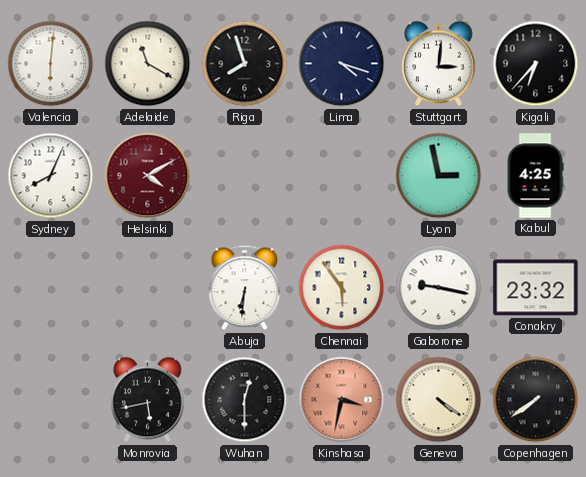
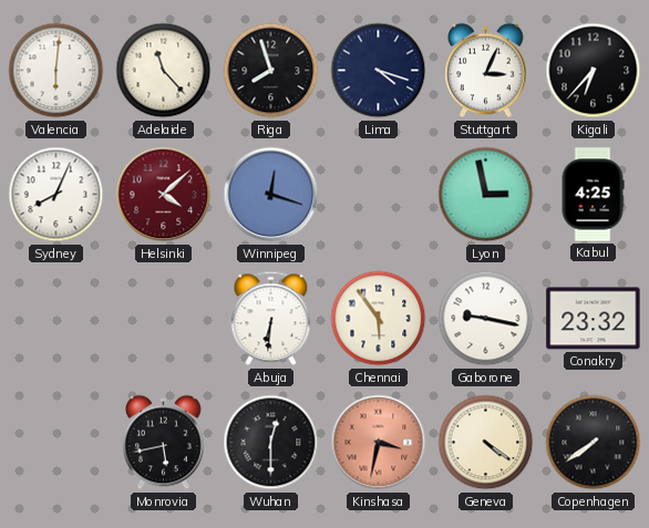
Adelaide: 11:20 -> 11:23 (164, 71)
Stuttgart: 3:01 -> 3:04 (486, 71)
Helsinki: 4:10 -> 4:08 (164, 195)
Winnipeg: none -> 12:18 (271, 195)
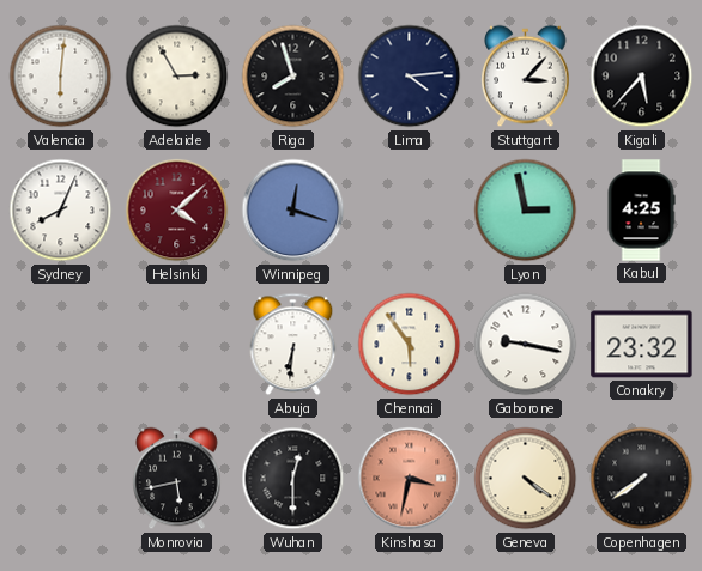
Adelaide: 11:23 -> 2:55 (177, 77)
Lima: 4:18 -> 4:14 (410, 77)
Stuttgart: 3:04 -> 3:07 (526, 77)
Kigali: 6:37 -> 5:37 (642, 77)
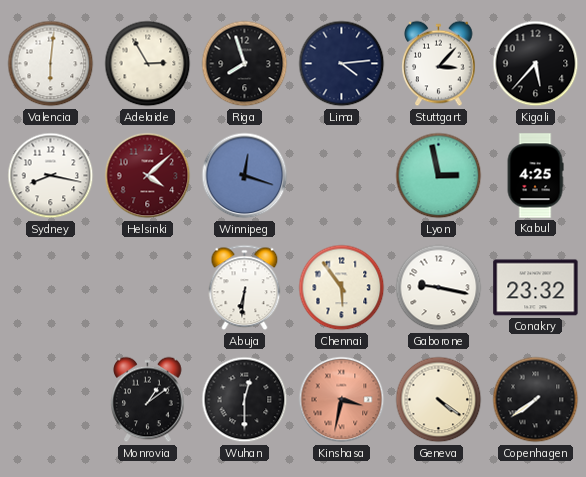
Sydney: 8:04 -> 8:17 (51, 176)
Monrovia: 5:43 -> 1:09 (148, 400)
